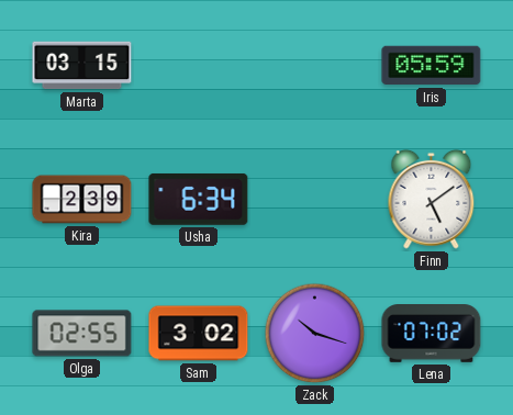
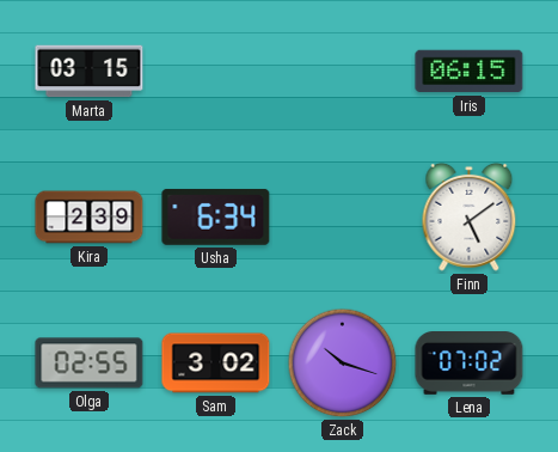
Iris: 05:59 -> 06:15 (470, 72)
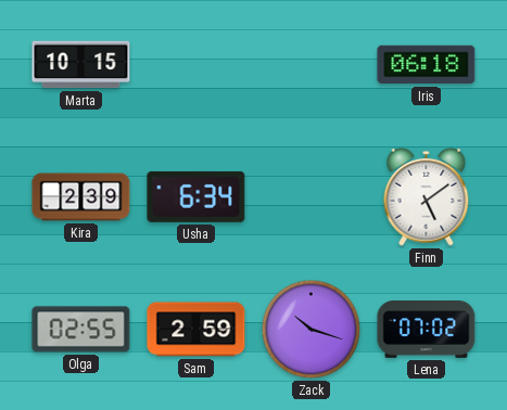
Marta: 03:15 -> 10:15 (81, 65)
Iris: 06:15 -> 06:18 (427, 65)
Sam: 3:02 -> 2:59 (197, 330)
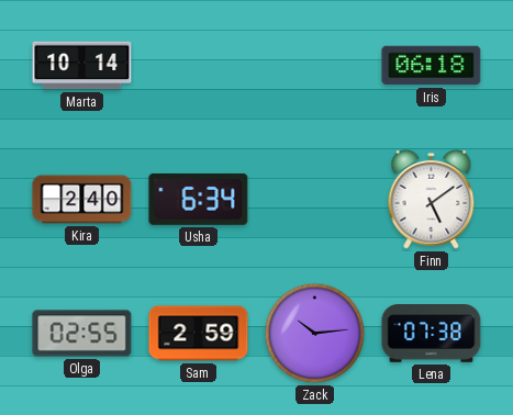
Marta: 10:15 -> 10:14 (82, 66)
Kira: 2:39 -> 2:40 (82, 200)
Zack: 10:18 -> 10:14 (315, 334)
Lena: 07:02 -> 07:38 (432, 334)
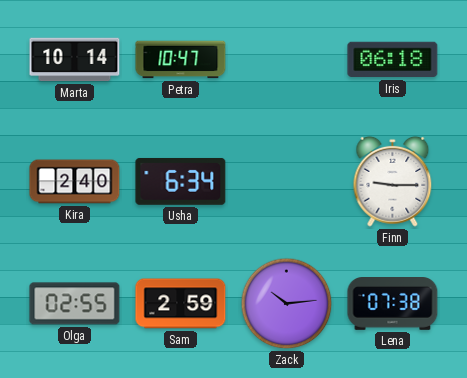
Petra: none -> 10:47 (181, 60)
Finn: 5:09 -> 9:15 (393, 181)
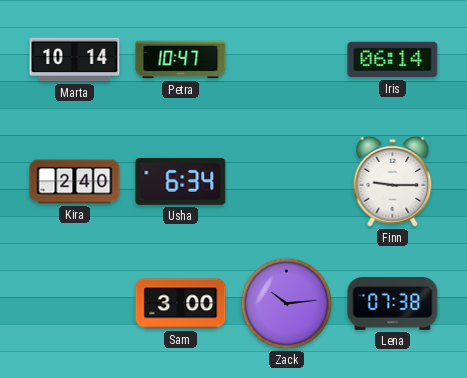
Iris: 06:18 -> 06:14 (393, 60)
Olga: 02:55 -> none (75, 304)
Sam: 2:59 -> 3:00 (181, 304)
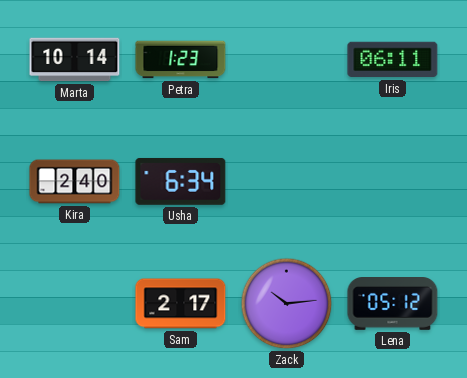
Petra: 10:47 -> 1:23 (181, 60)
Iris: 06:14 -> 06:11 (393, 60)
Finn: 9:15 -> none (393, 181)
Sam: 3:00 -> 2:17 (181, 304)
Lena: 07:38 -> 05:12 (393, 304)
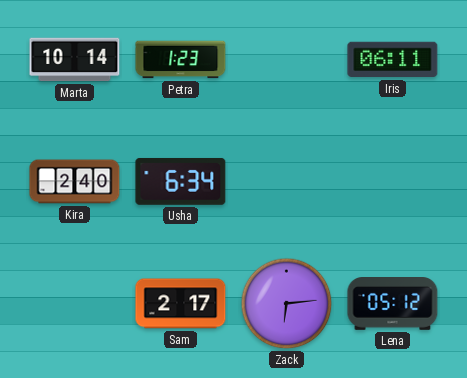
Zack: 10:14 -> 6:14 (287, 304)
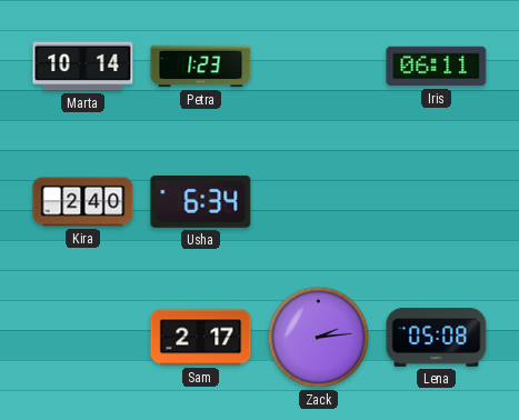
Zack: 6:14 -> 2:14 (319, 338)
Lena: 05:12 -> 05:08 (437, 338)
